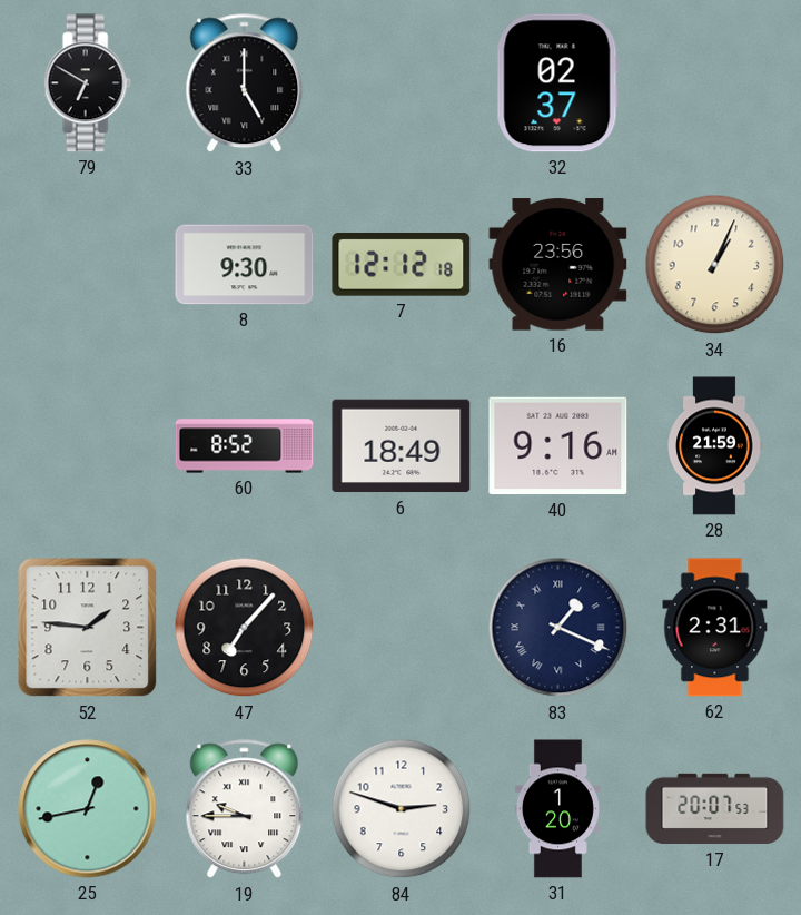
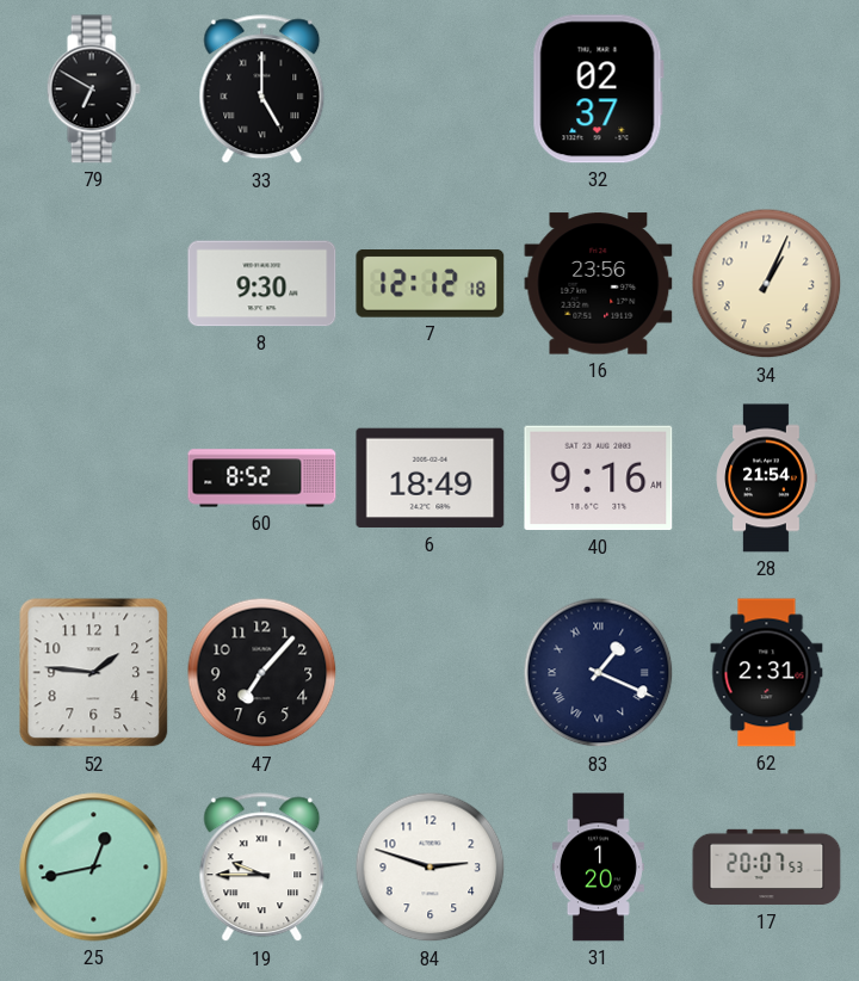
28: 21:59 -> 21:54 (766, 479)
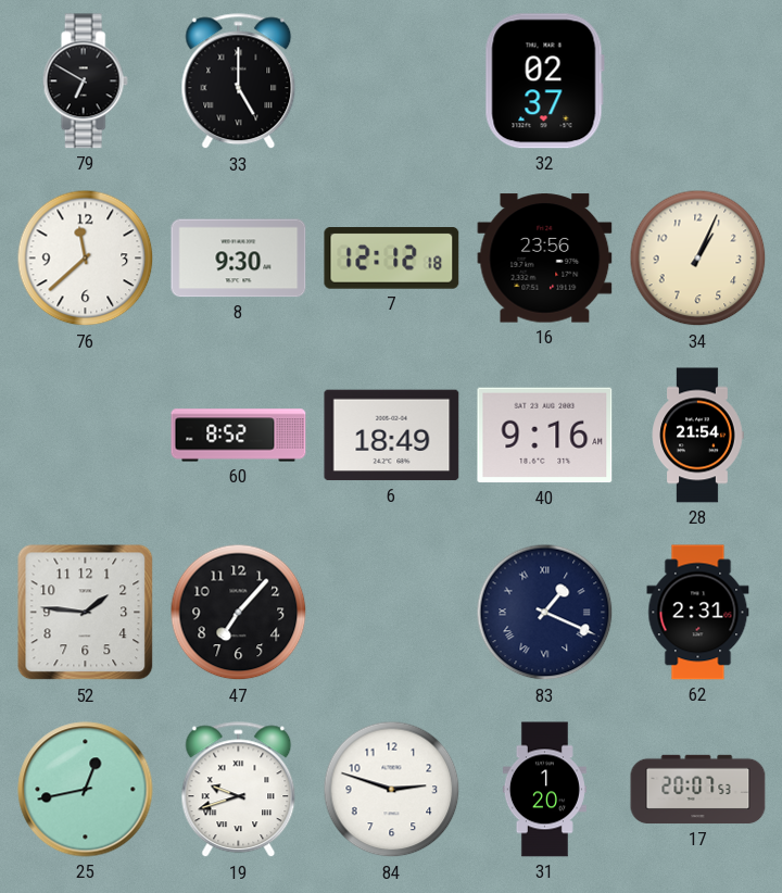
76: none -> 11:38 (86, 259)
19: 9:45 -> 9:42 (239, 790)
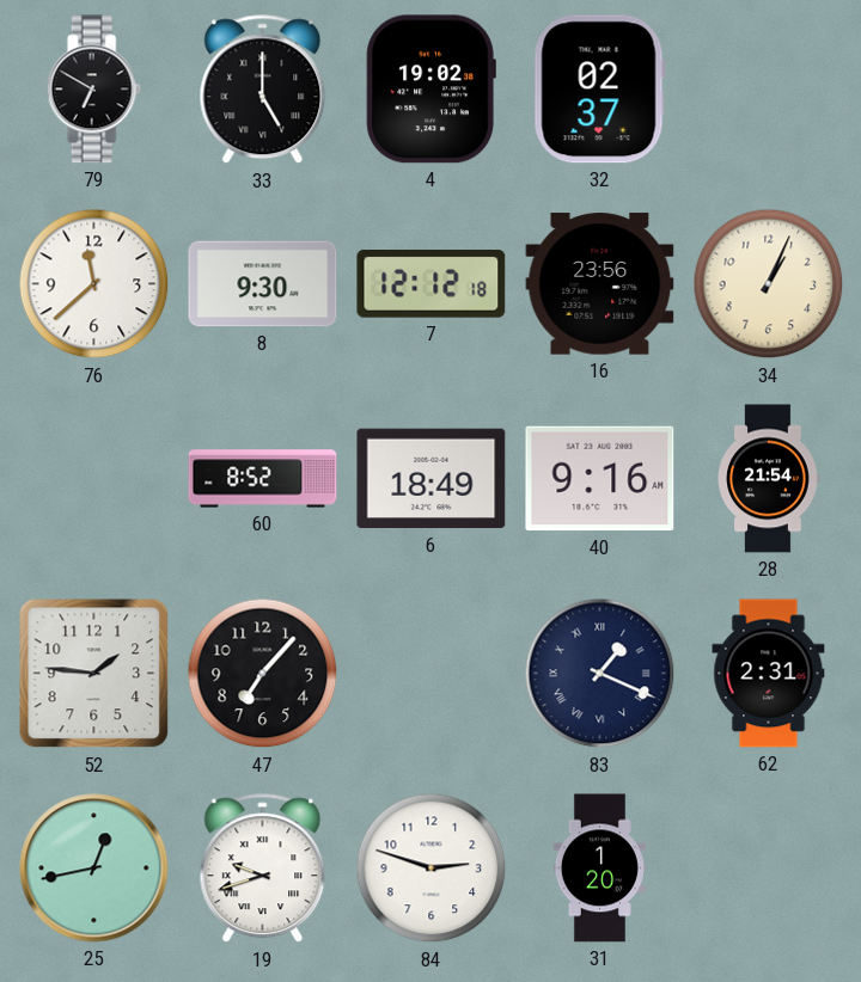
4: none -> 19:02 (430, 90)
17: 20:07 -> none (698, 790)
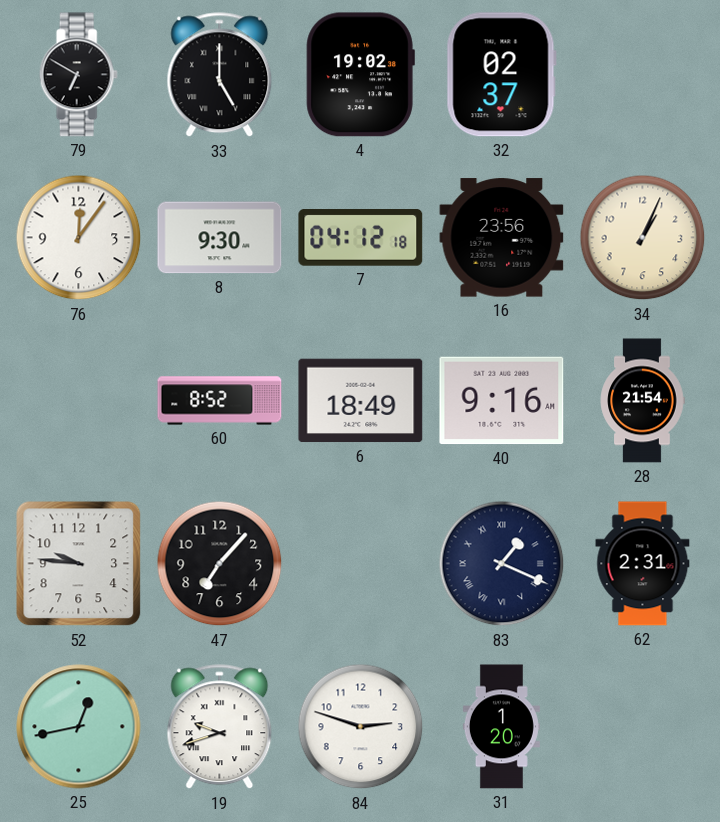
76: 11:38 -> 12:06 (79, 238)
7: 12:12 -> 04:12 (361, 238)
52: 1:46 -> 9:46 (79, 564)
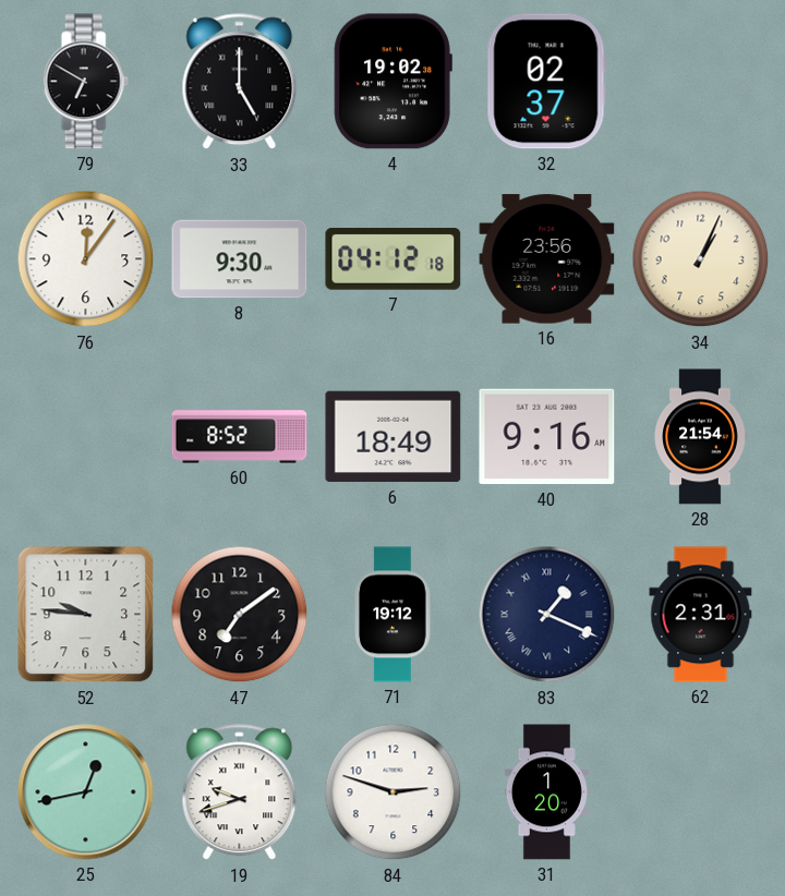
47: 7:07 -> 7:09 (240, 615)
71: none -> 19:12 (394, 615)
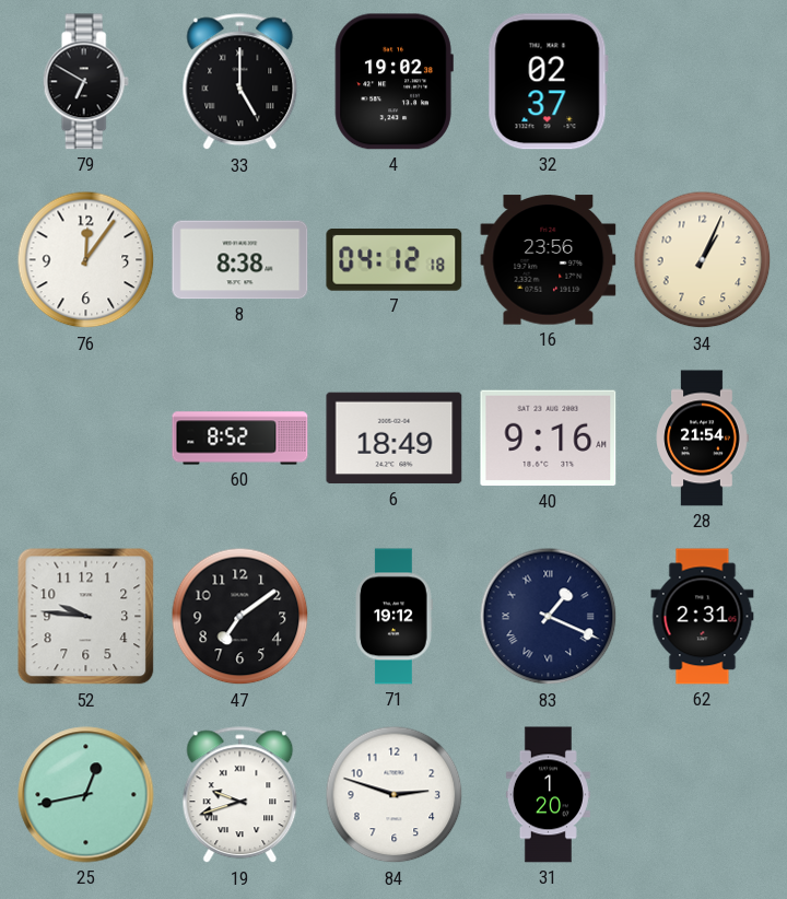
8: 9:30 -> 8:38 (240, 260)
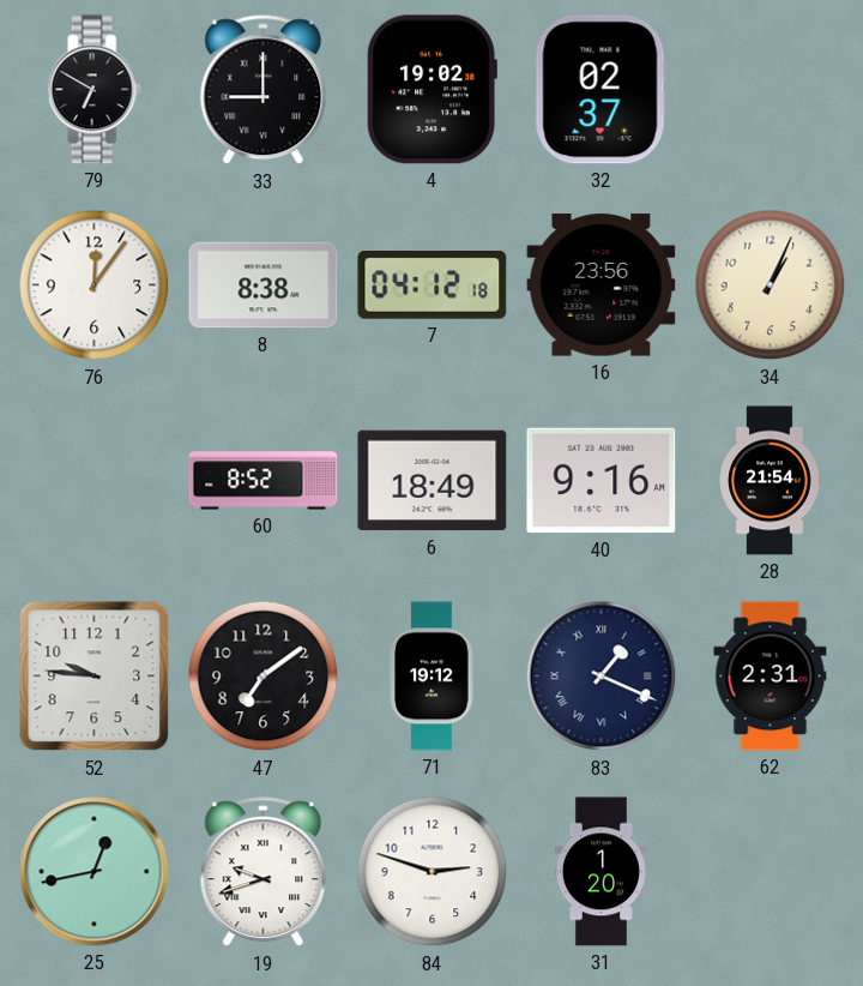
33: 5:00 -> 9:00 (264, 90)
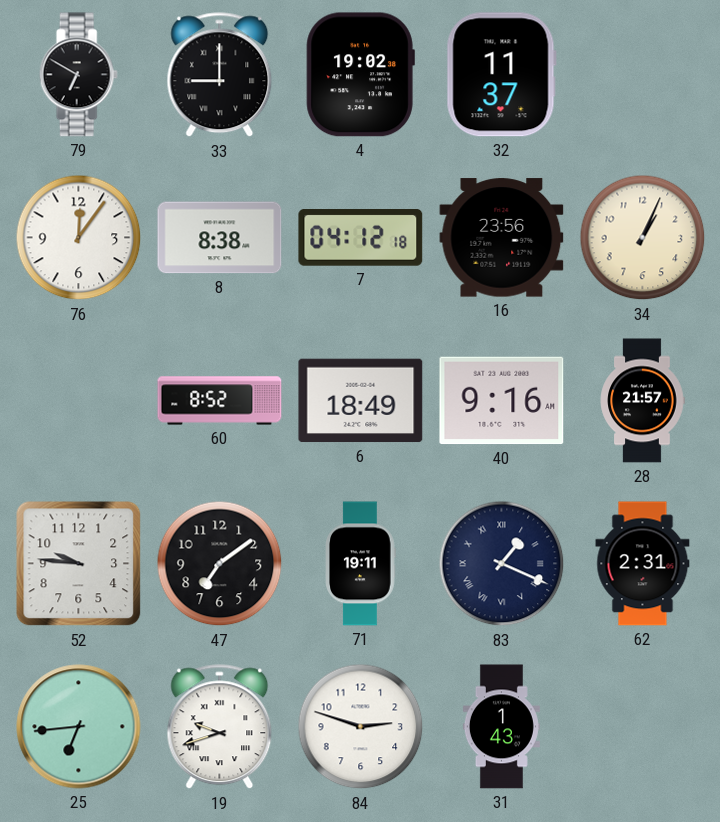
32: 02:37 -> 11:37 (501, 75)
28: 21:54 -> 21:57 (642, 401)
71: 19:12 -> 19:11 (361, 564)
25: 12:43 -> 6:44 (79, 727)
31: 1:20 -> 1:43 (501, 727)
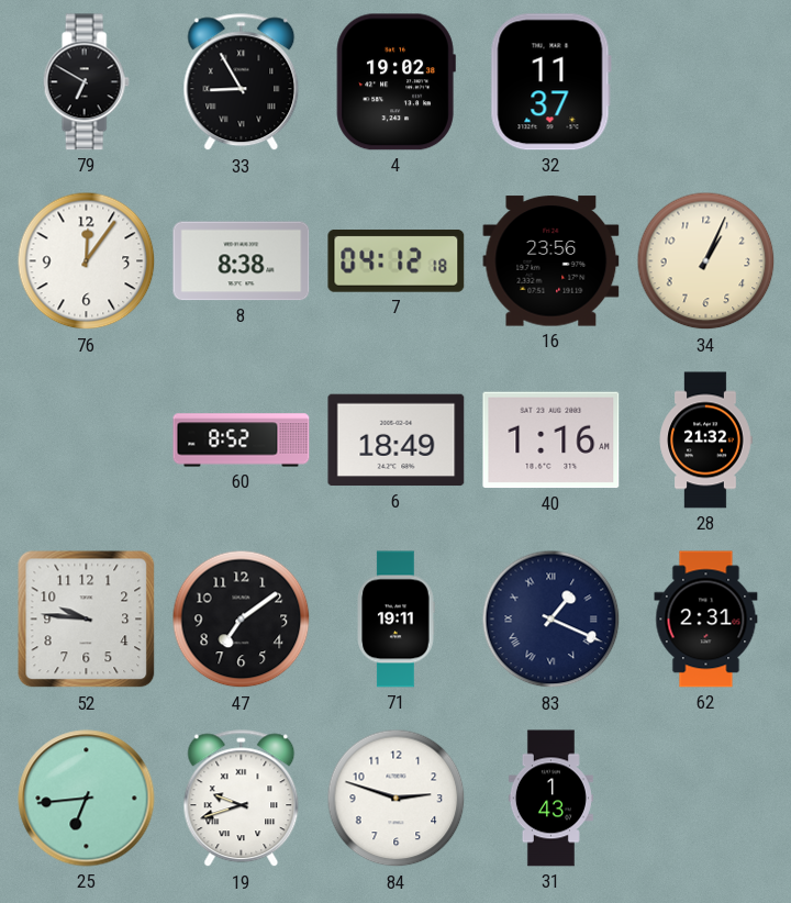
33: 9:00 -> 8:55 (242, 82)
40: 9:16 -> 1:16 (552, 441)
28: 21:57 -> 21:32 (705, 441)
